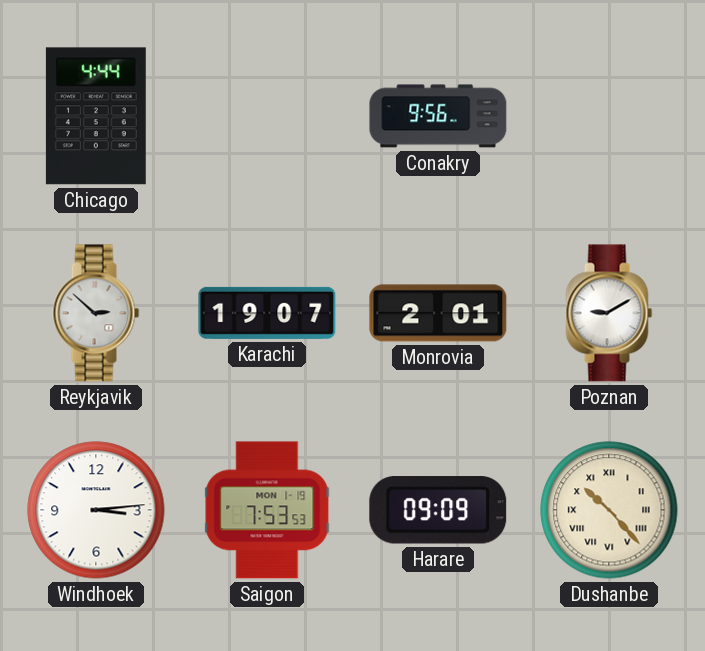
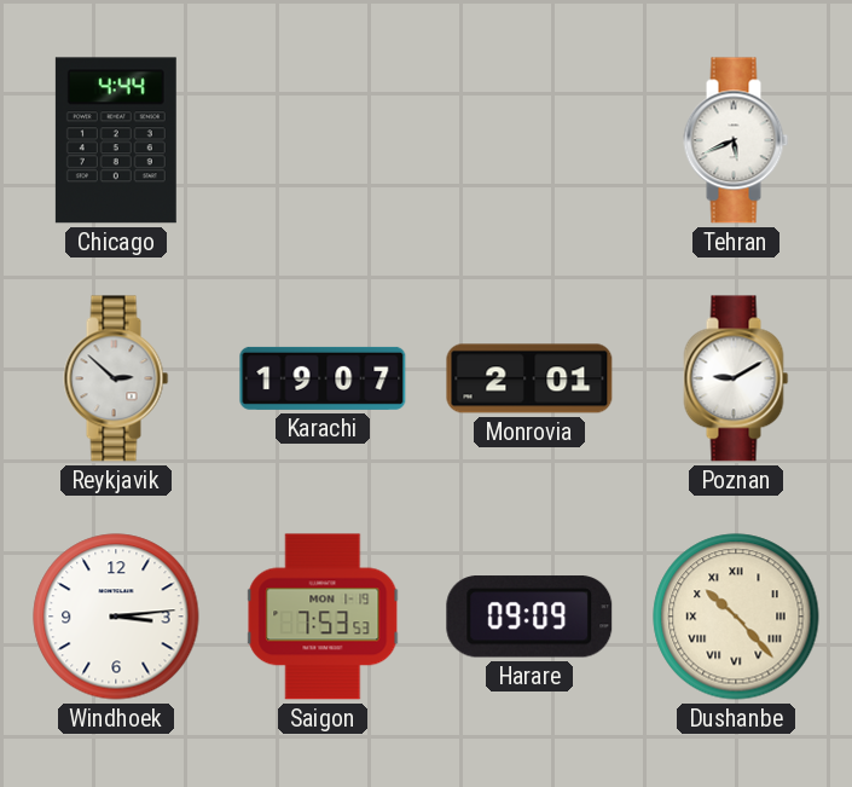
Conakry: 9:56 -> none (438, 116)
Tehran: none -> 5:41 (736, 140)
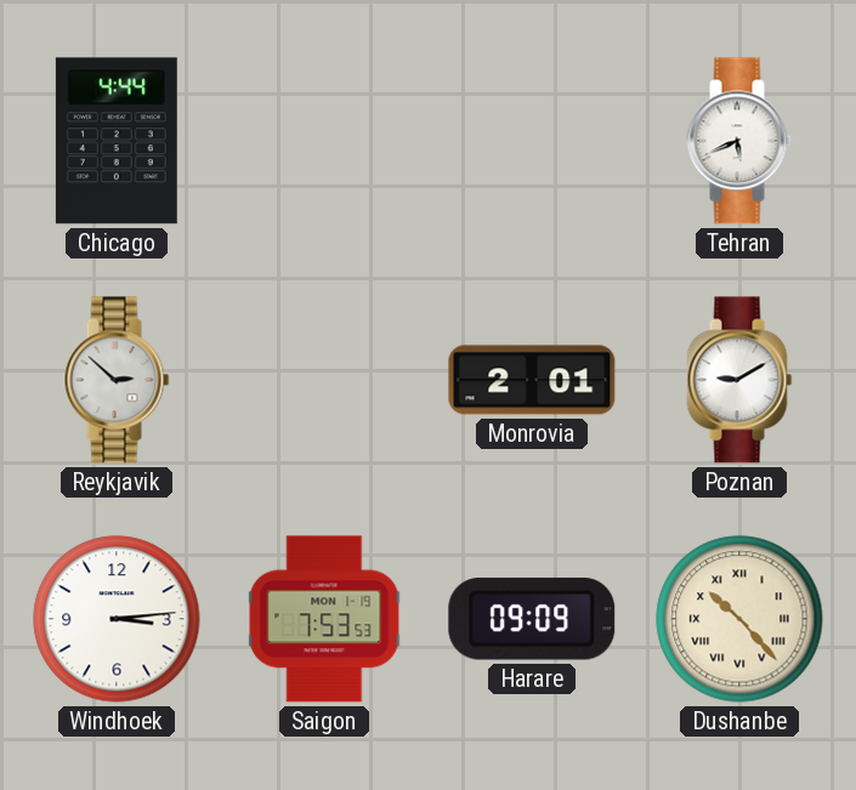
Karachi: 19:07 -> none (323, 378)
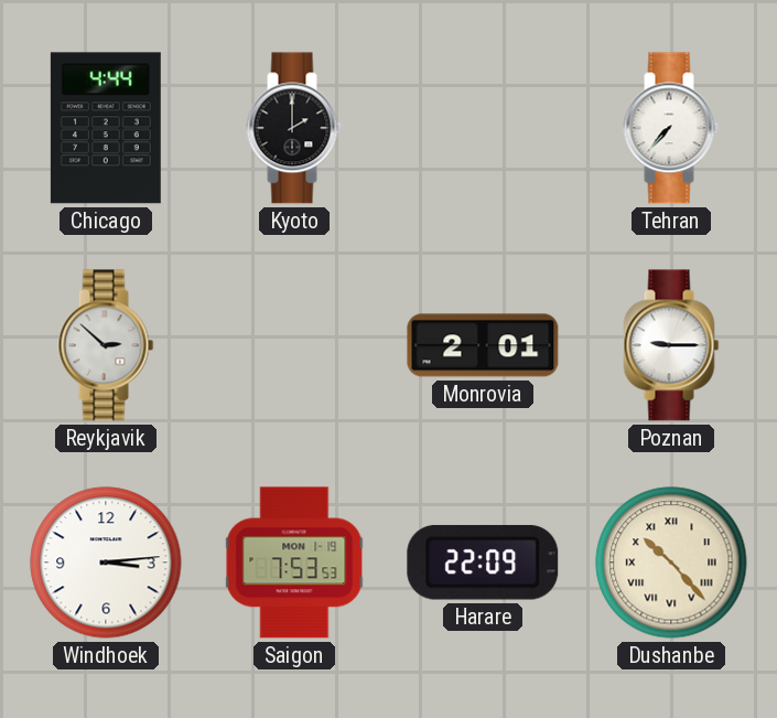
Kyoto: none -> 2:00 (294, 128)
Tehran: 5:41 -> 7:37 (671, 128)
Poznan: 9:10 -> 9:15 (671, 345)
Harare: 09:09 -> 22:09 (483, 562)
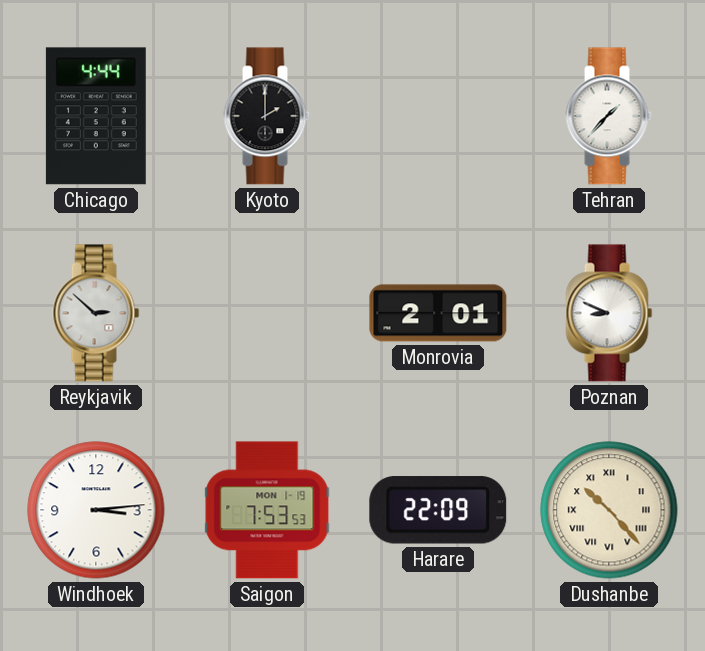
Tehran: 7:37 -> 1:37 (609, 116)
Poznan: 9:15 -> 8:49 (609, 313)
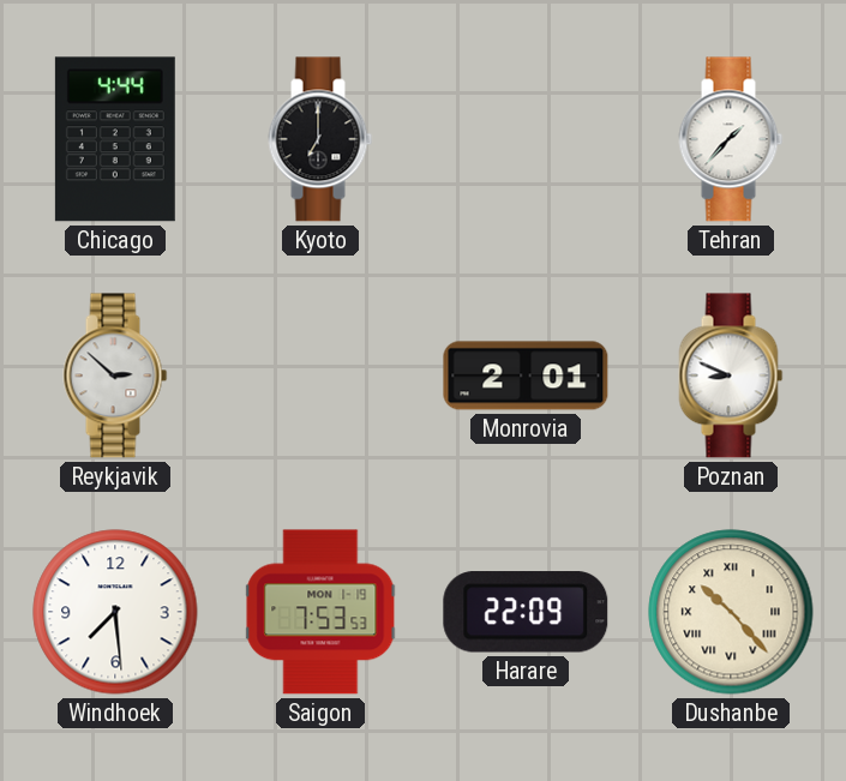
Kyoto: 2:00 -> 7:00 (320, 139)
Windhoek: 3:14 -> 7:29 (115, 612)
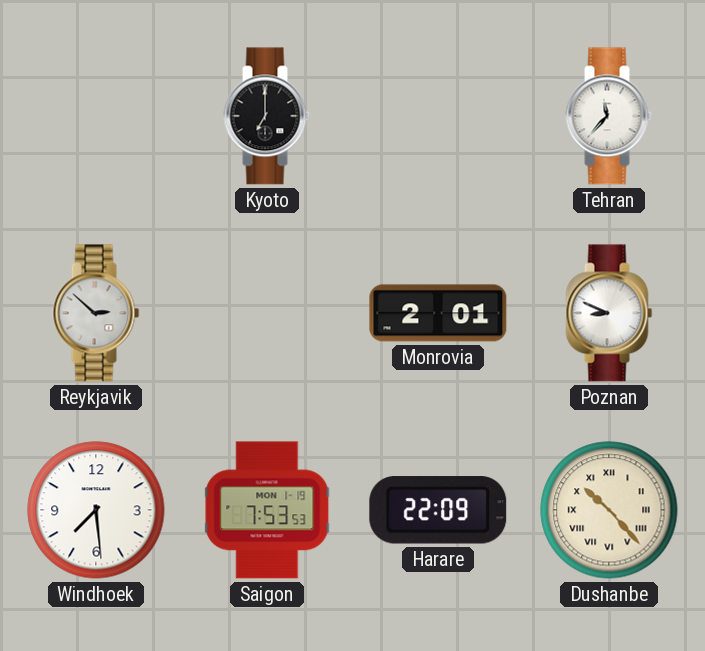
Chicago: 4:44 -> none (115, 139)
Tehran: 1:37 -> 11:37 (609, 116)
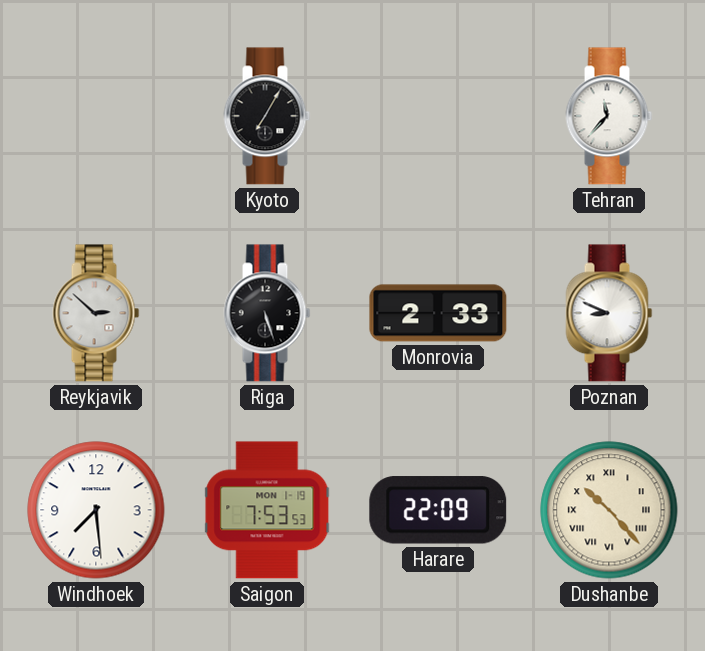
Kyoto: 7:00 -> 7:05 (267, 116)
Riga: none -> 5:27 (267, 313)
Monrovia: 2:01 -> 2:33 (438, 313)
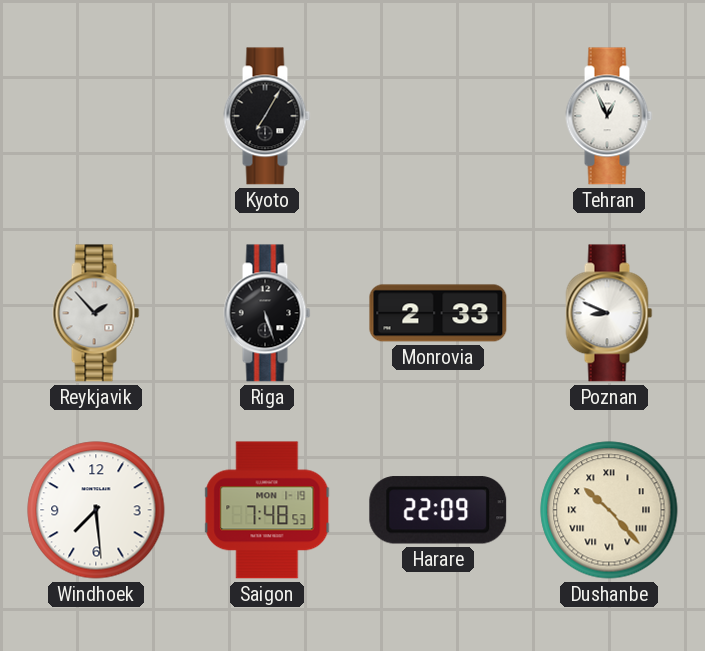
Tehran: 11:37 -> 12:56 (609, 116)
Reykjavik: 2:52 -> 1:53 (96, 313)
Saigon: 7:53 -> 7:48 (267, 510)
